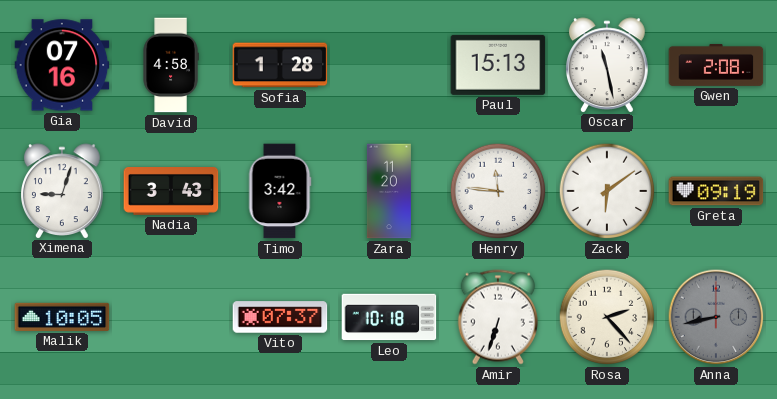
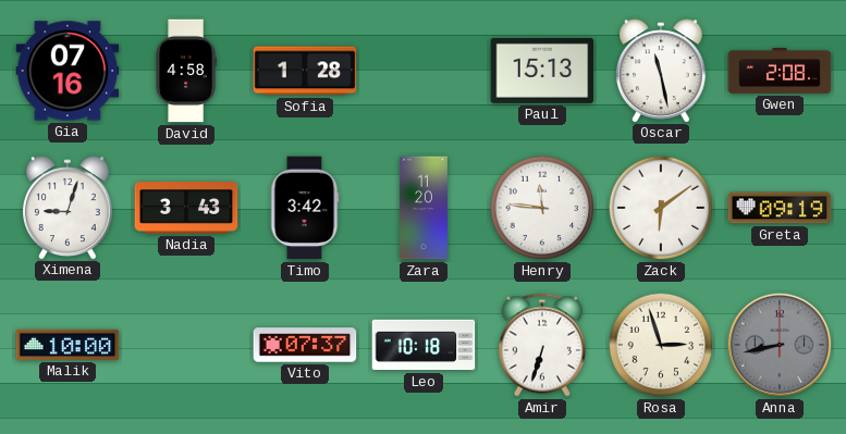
Malik: 10:05 -> 10:00 (68, 345)
Rosa: 2:23 -> 2:57 (661, 345)
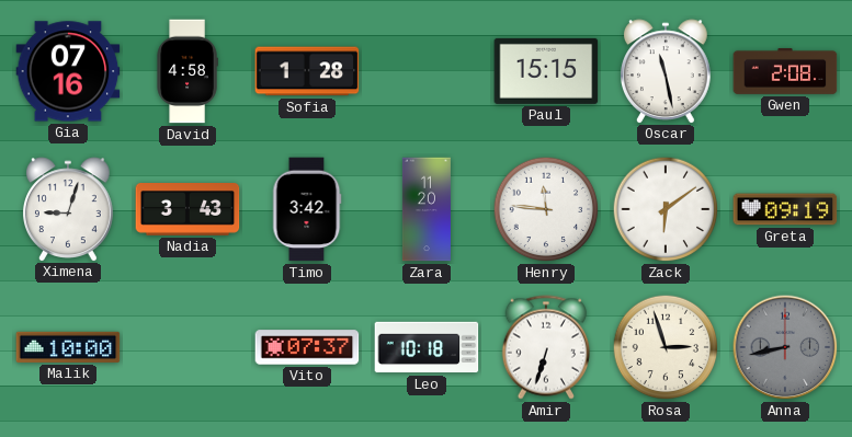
Paul: 15:13 -> 15:15 (546, 71)
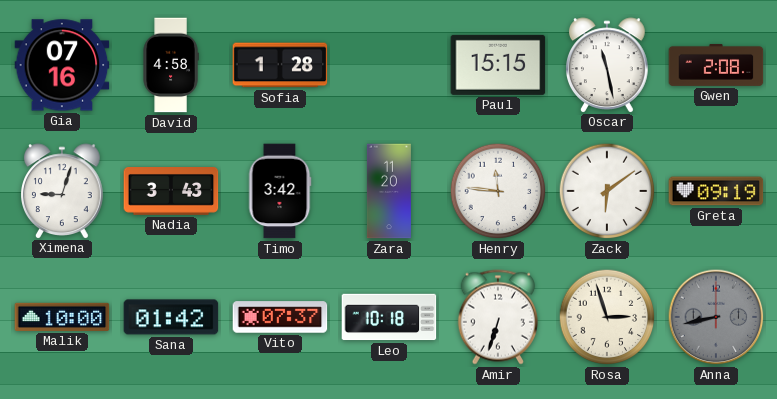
Sana: none -> 01:42 (171, 317)
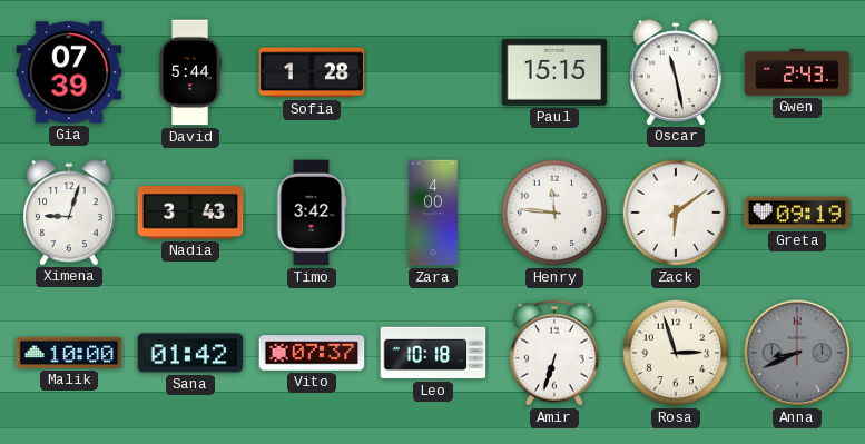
Gia: 07:16 -> 07:39 (69, 72)
David: 4:58 -> 5:44 (190, 72)
Gwen: 2:08 -> 2:43 (797, 72)
Zara: 11:20 -> 4:00 (433, 213)
Anna: 8:43 -> 8:41 (797, 353)
